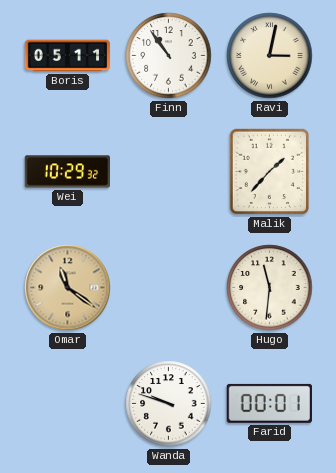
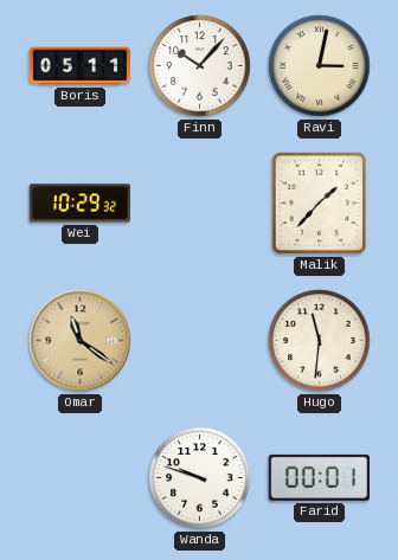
Finn: 10:54 -> 10:07 (200, 66)
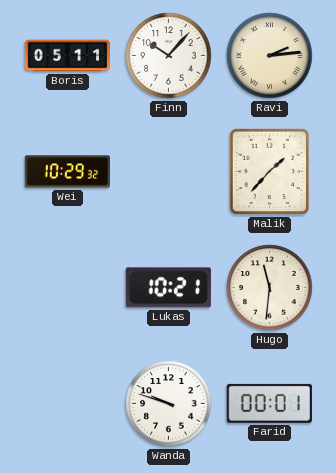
Ravi: 3:02 -> 2:14 (270, 56)
Omar: 11:21 -> none (81, 341)
Lukas: none -> 10:21 (168, 288)
